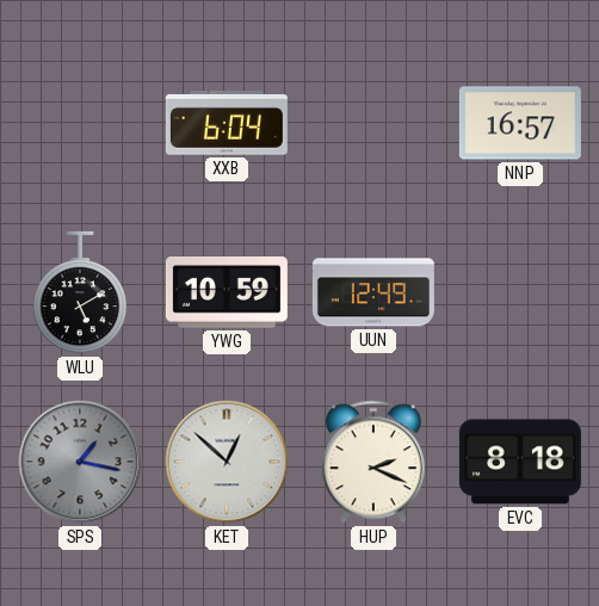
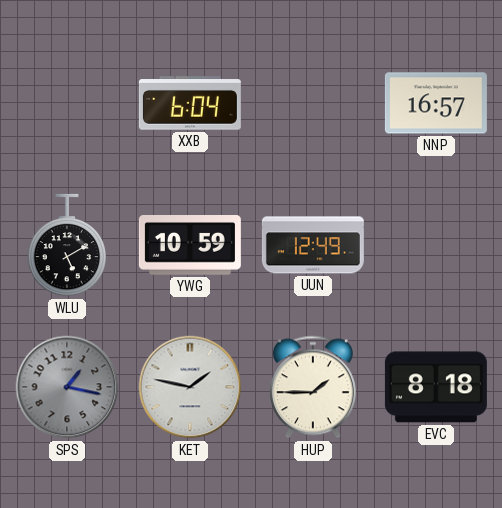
KET: 12:52 -> 1:47 (190, 387)
HUP: 2:19 -> 1:45 (313, 387)
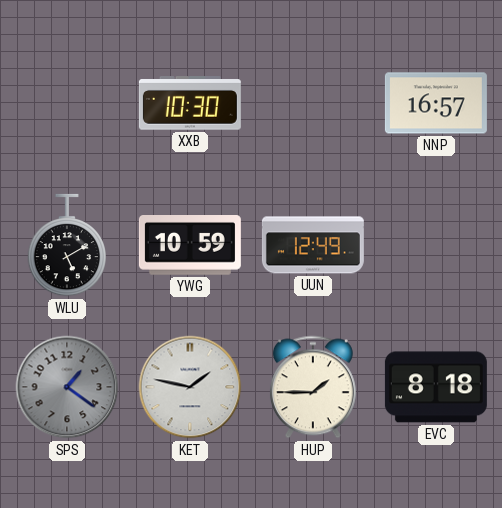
XXB: 6:04 -> 10:30 (190, 103)
SPS: 1:17 -> 1:21 (67, 387)
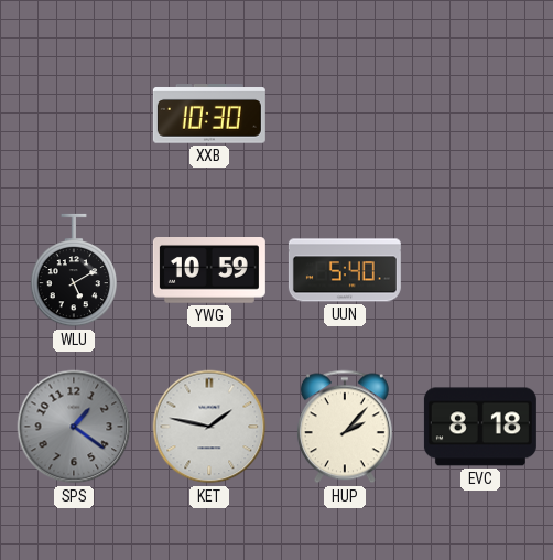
NNP: 16:57 -> none (436, 103)
UUN: 12:49 -> 5:40 (345, 270)
HUP: 1:45 -> 2:07 (345, 427)
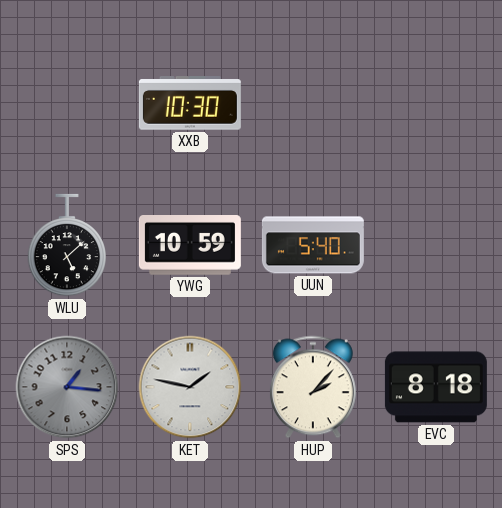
WLU: 5:10 -> 5:08 (66, 245)
SPS: 1:21 -> 1:16 (67, 387)
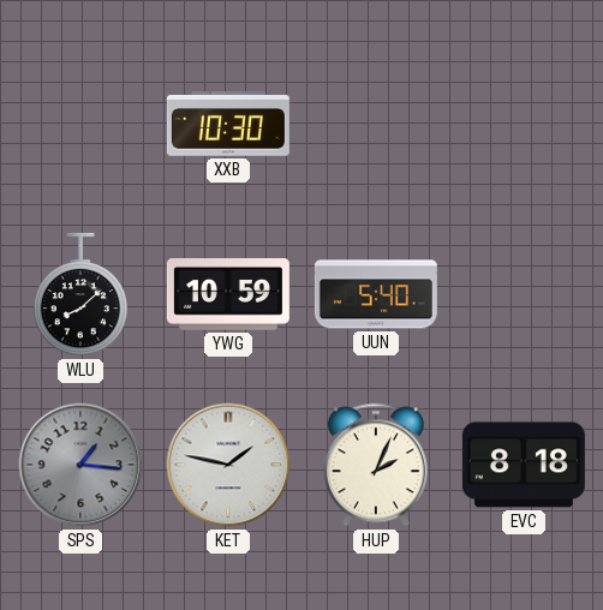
WLU: 5:08 -> 8:08 (79, 294)
HUP: 2:07 -> 2:04 (376, 465)
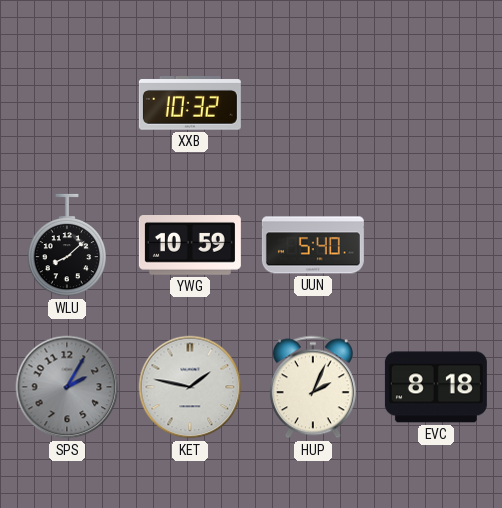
XXB: 10:30 -> 10:32 (190, 103)
SPS: 1:16 -> 2:05 (67, 387)
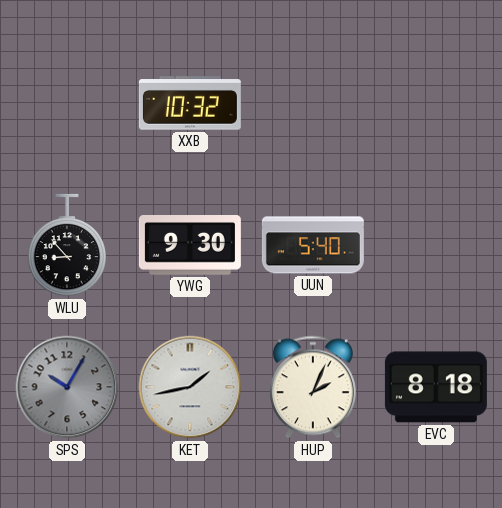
WLU: 8:08 -> 8:53 (66, 245)
YWG: 10:59 -> 9:30 (190, 246)
SPS: 2:05 -> 10:05 (67, 387)
KET: 1:47 -> 1:43 (190, 387)
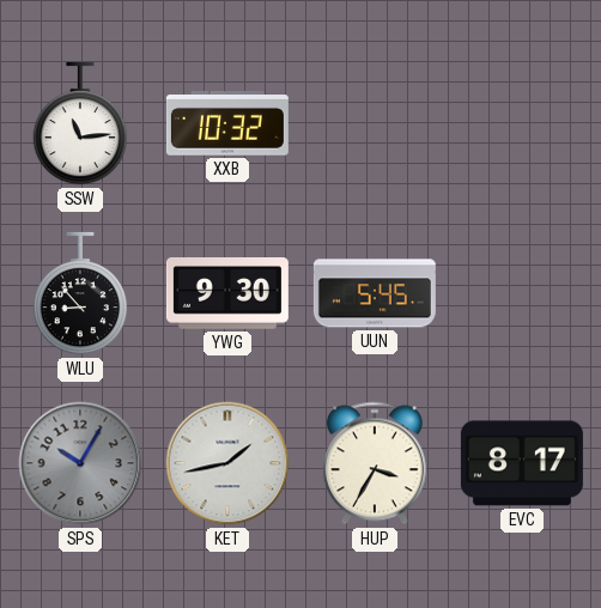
SSW: none -> 11:14 (79, 123)
UUN: 5:40 -> 5:45 (375, 293)
HUP: 2:04 -> 3:35 (375, 463)
EVC: 8:18 -> 8:17 (522, 463)
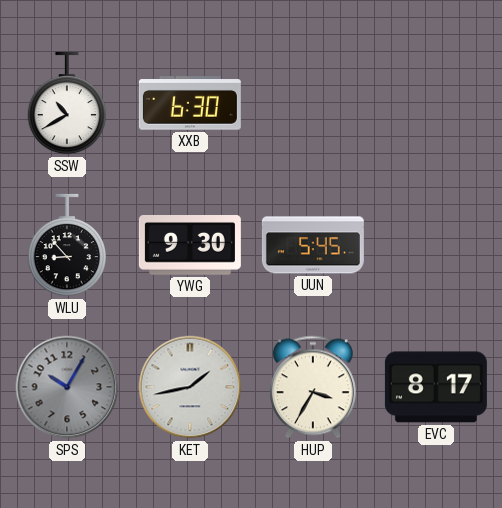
SSW: 11:14 -> 10:40 (66, 103)
XXB: 10:32 -> 6:30 (190, 103)
